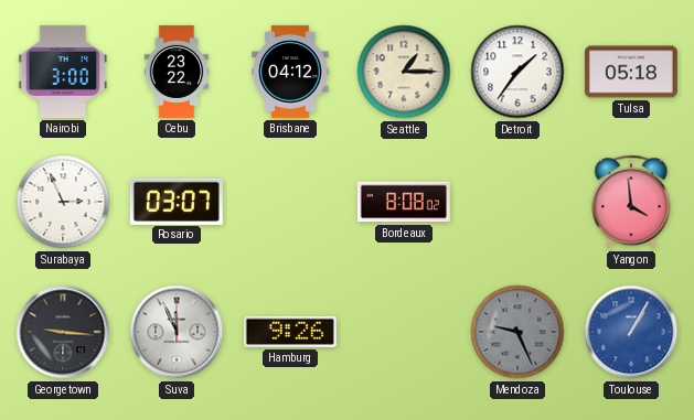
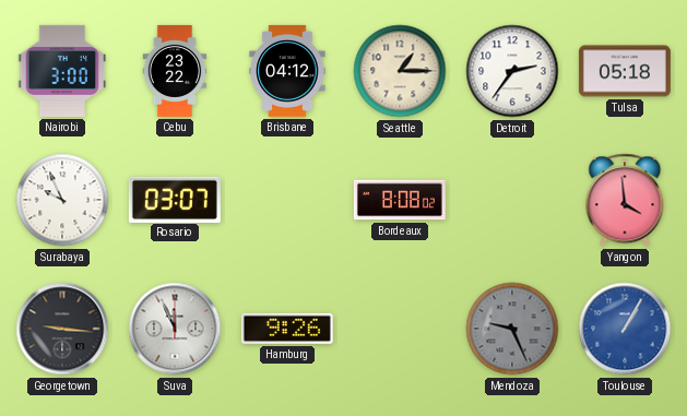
Detroit: 1:36 -> 2:36 (512, 71)
Surabaya: 2:56 -> 9:56 (62, 200)
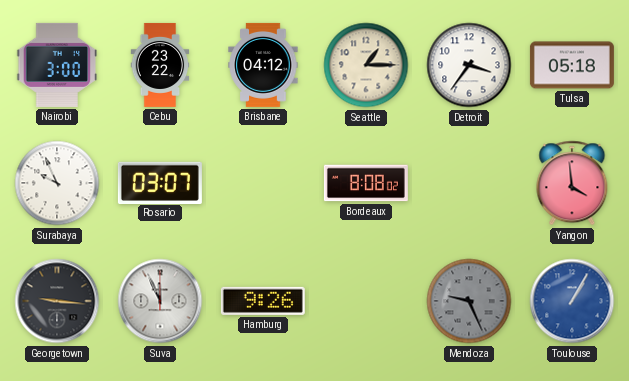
Detroit: 2:36 -> 3:36 (469, 65)
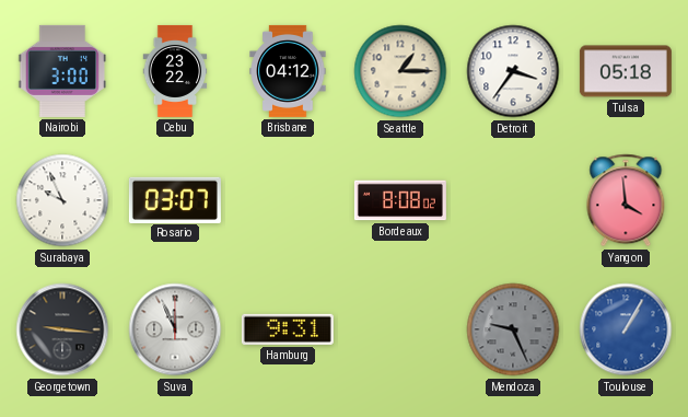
Hamburg: 9:26 -> 9:31 (288, 329)
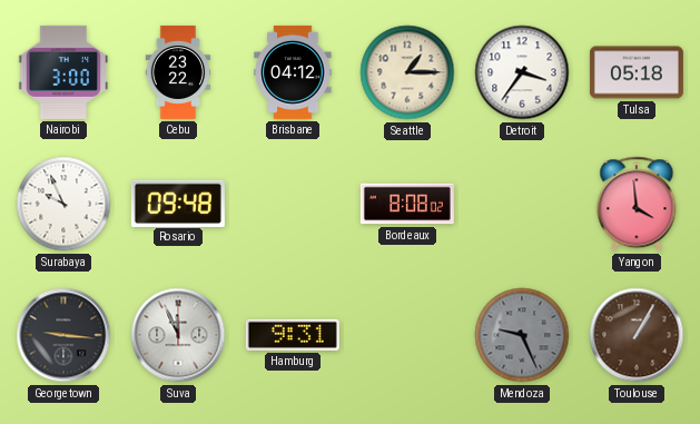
Rosario: 03:07 -> 09:48 (178, 203)
Toulouse dial: blue -> brown (637, 335)
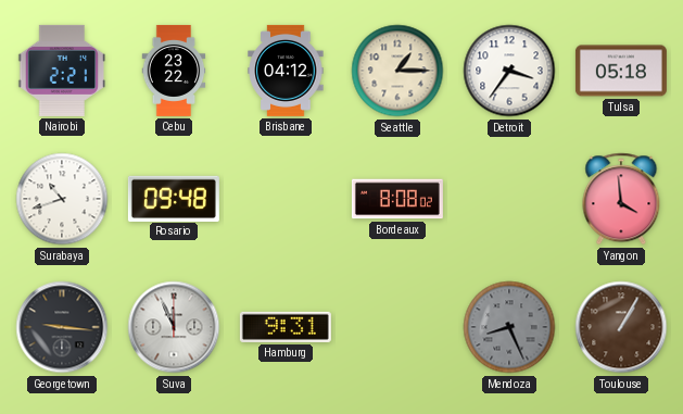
Nairobi: 3:00 -> 2:21 (62, 71)
Surabaya: 9:56 -> 10:42 (62, 199)
Mendoza: 9:26 -> 8:26 (509, 327)
